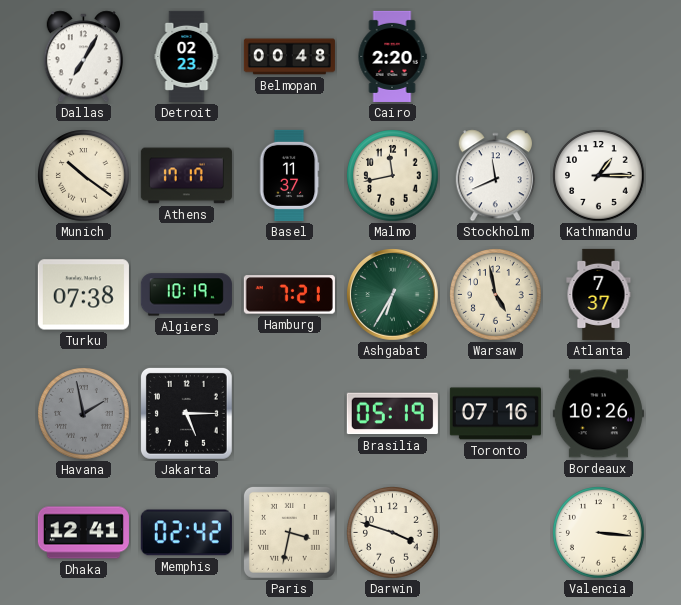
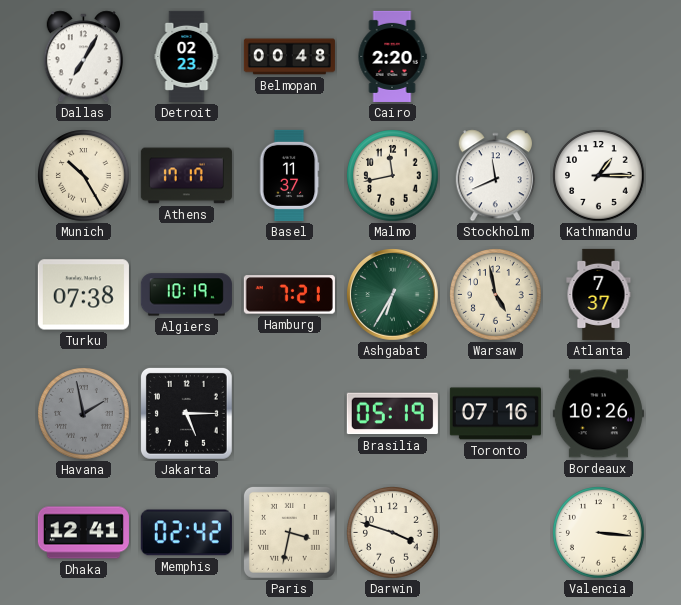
Munich: 10:21 -> 10:25 (84, 176)
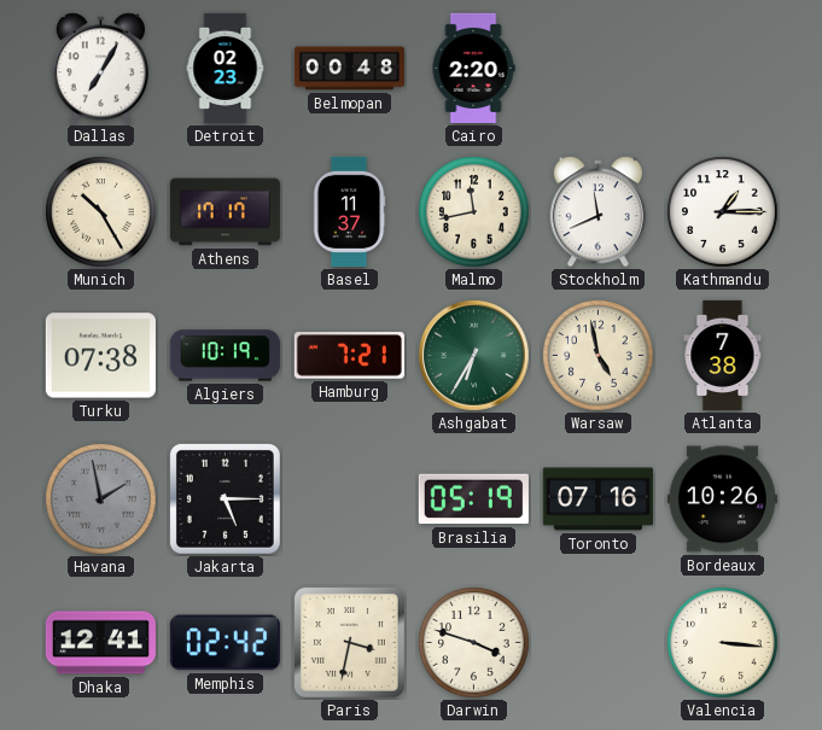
Atlanta: 7:37 -> 7:38 (723, 355)
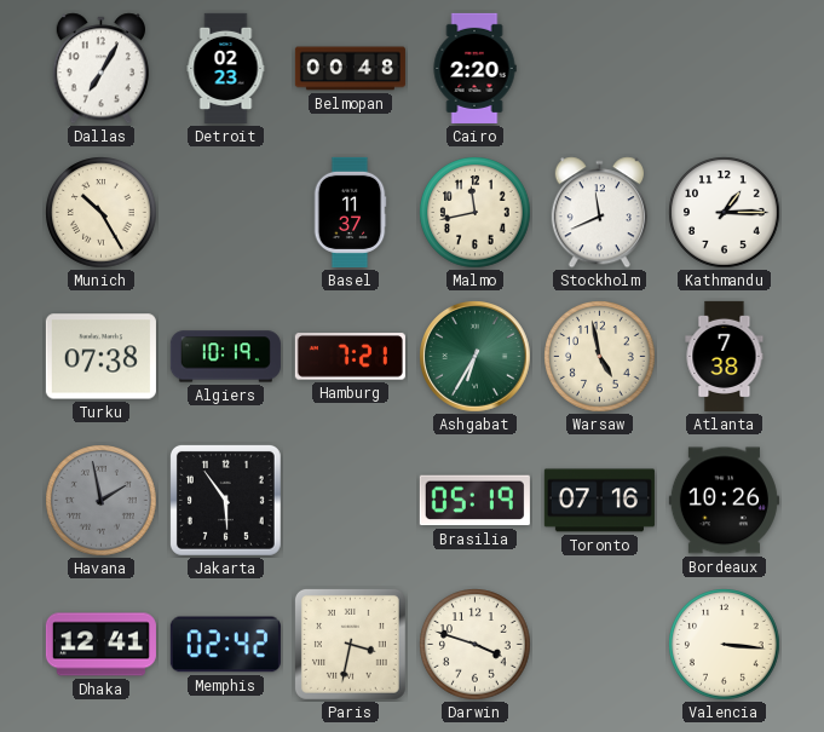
Athens: 17:17 -> none (225, 212)
Jakarta: 5:15 -> 5:54 (225, 500)
